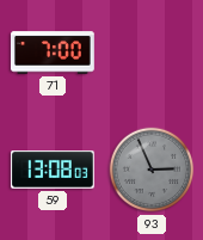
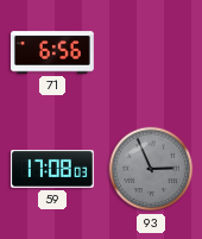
71: 7:00 -> 6:56 (52, 52)
59: 13:08 -> 17:08 (52, 170)
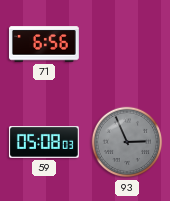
59: 17:08 -> 05:08 (44, 143)
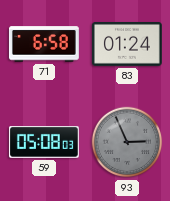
71: 6:56 -> 6:58 (44, 44)
83: none -> 01:24 (127, 44)
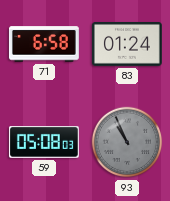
93: 2:56 -> 10:56 (127, 142)
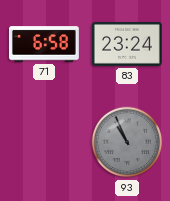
83: 01:24 -> 23:24 (127, 44)
59: 05:08 -> none (44, 143)
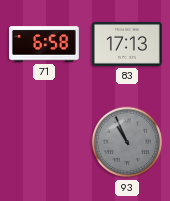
83: 23:24 -> 17:13 (127, 44)
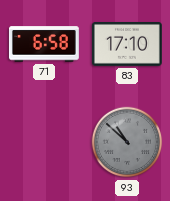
83: 17:13 -> 17:10 (127, 44)
93: 10:56 -> 10:52 (127, 142)
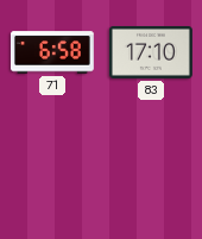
93: 10:52 -> none (127, 142)
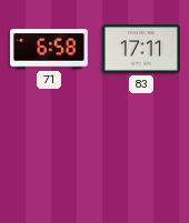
83: 17:10 -> 17:11 (141, 49)
